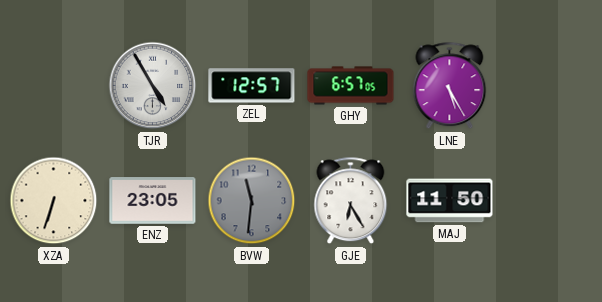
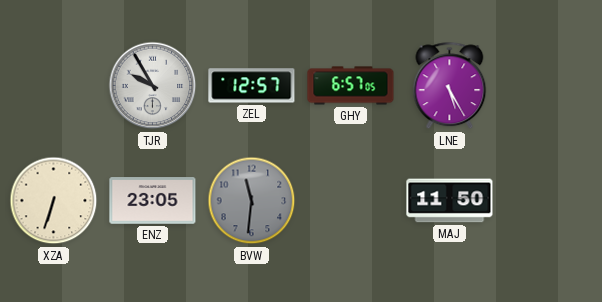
TJR: 4:55 -> 9:55 (153, 86)
GJE: 6:25 -> none (351, 201)
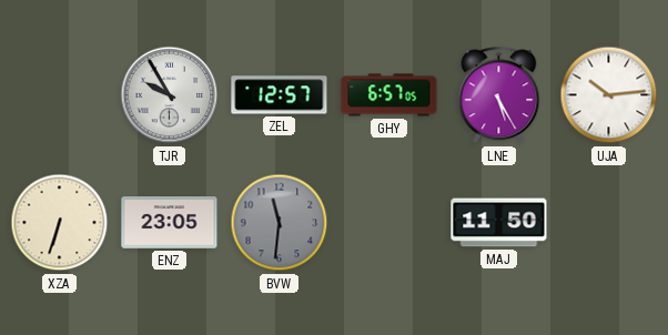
UJA: none -> 10:14 (609, 95)
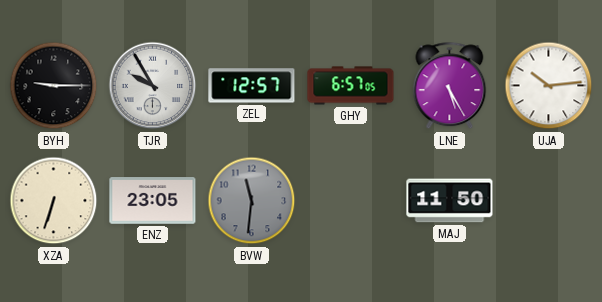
BYH: none -> 9:15 (54, 86)
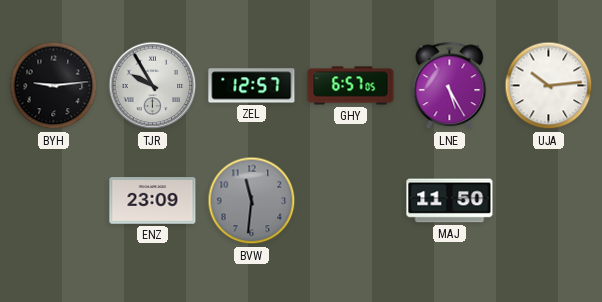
BYH: 9:15 -> 9:14 (54, 86)
XZA: 6:33 -> none (54, 201)
ENZ: 23:05 -> 23:09 (153, 201)
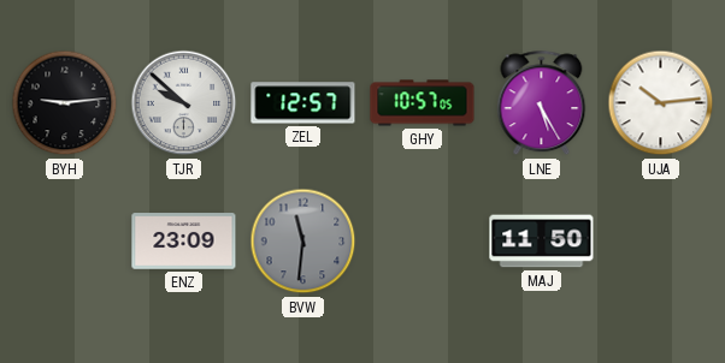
TJR: 9:55 -> 9:52 (184, 103)
GHY: 6:57 -> 10:57 (423, 103)
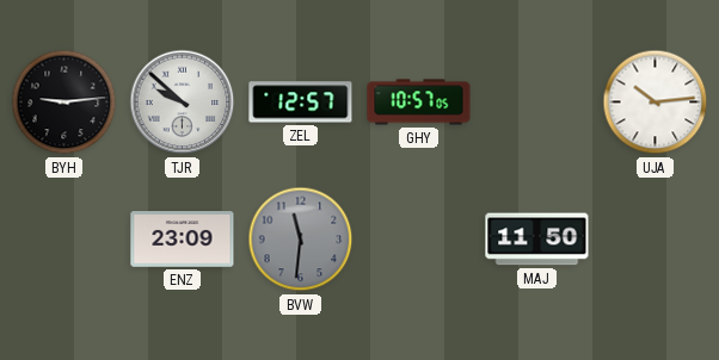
LNE: 5:25 -> none (542, 103)
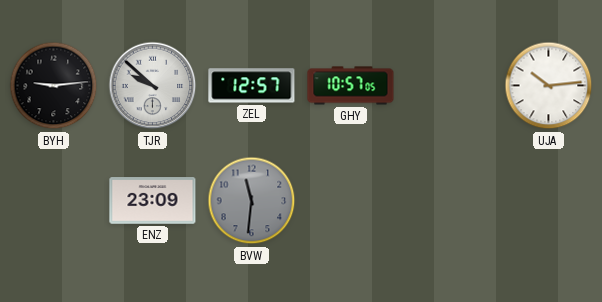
MAJ: 11:50 -> none (537, 240)
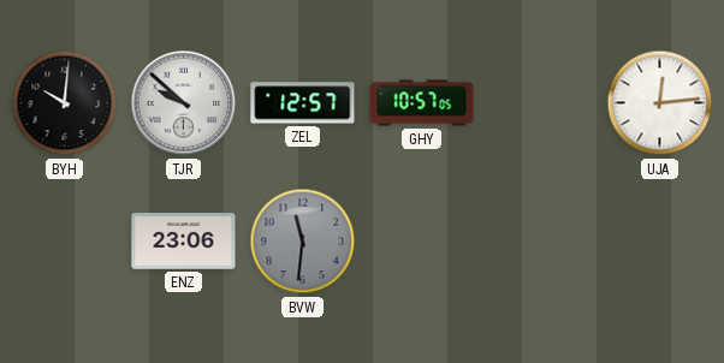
BYH: 9:14 -> 10:01 (65, 103)
UJA: 10:14 -> 12:14 (660, 103)
ENZ: 23:09 -> 23:06 (184, 242)
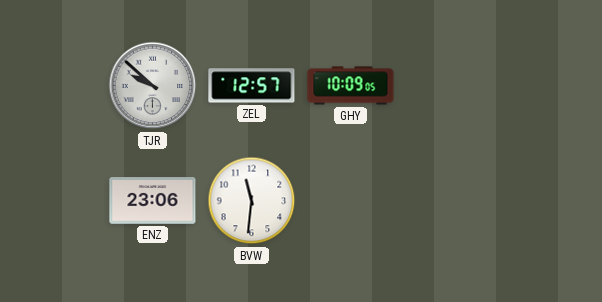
BYH: 10:01 -> none (65, 103)
GHY: 10:57 -> 10:09 (351, 86)
UJA: 12:14 -> none (660, 103)
BVW dial: grey -> white (252, 201)
